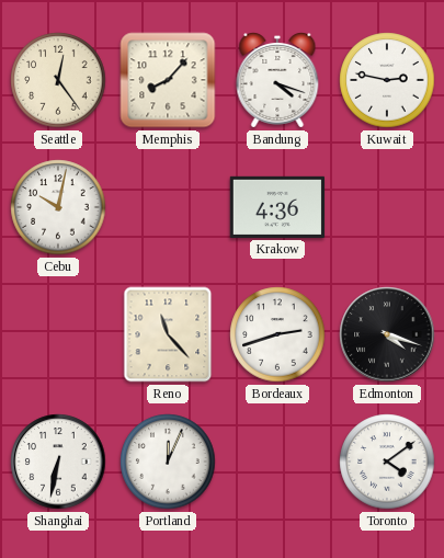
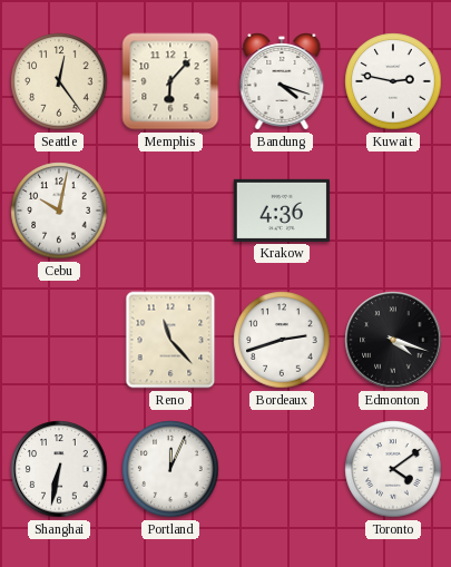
Memphis: 8:07 -> 6:07 (170, 81)
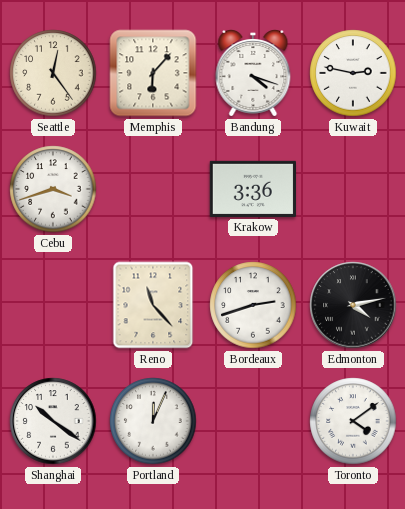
Cebu: 10:02 -> 3:42 (53, 189)
Krakow: 4:36 -> 3:36 (253, 189)
Edmonton: 4:18 -> 4:13 (353, 305)
Shanghai: 6:32 -> 10:21 (53, 421)
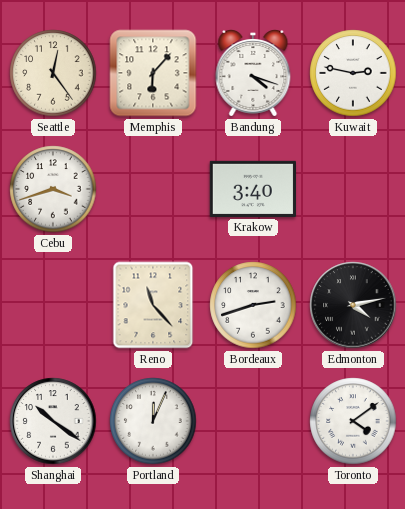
Krakow: 3:36 -> 3:40 (253, 189)
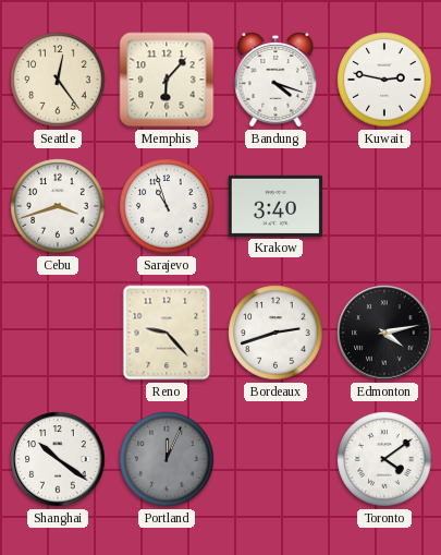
Sarajevo: none -> 10:57 (167, 206)
Reno: 11:23 -> 9:23 (167, 333)
Portland dial: white -> grey (167, 459)
